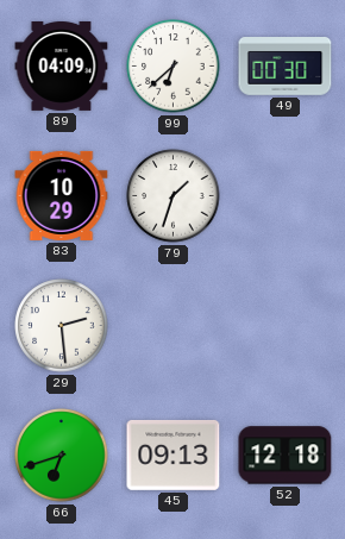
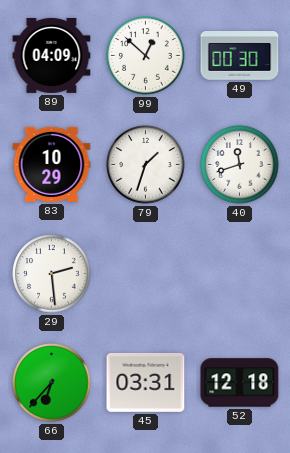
99: 6:38 -> 12:52 (146, 56)
40: none -> 11:42 (240, 165)
66: 6:42 -> 6:37 (52, 383)
45: 09:13 -> 03:31 (146, 383)
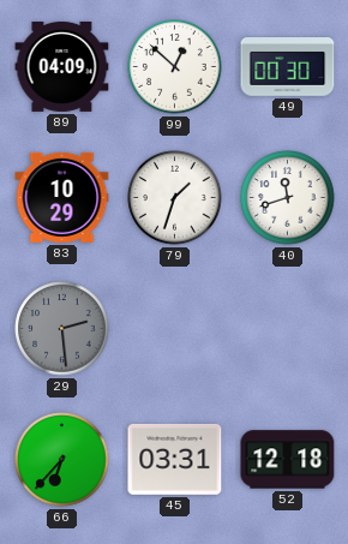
29 dial: white -> grey (62, 329)
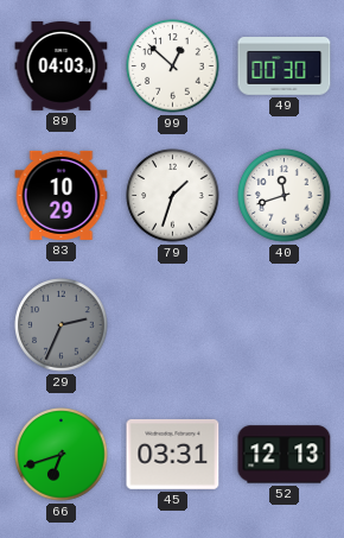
89: 04:09 -> 04:03 (62, 65)
29: 2:29 -> 2:34 (62, 325)
66: 6:37 -> 6:42 (62, 455)
52: 12:18 -> 12:13 (285, 455)
